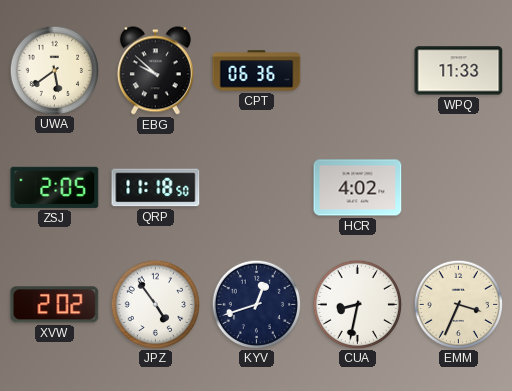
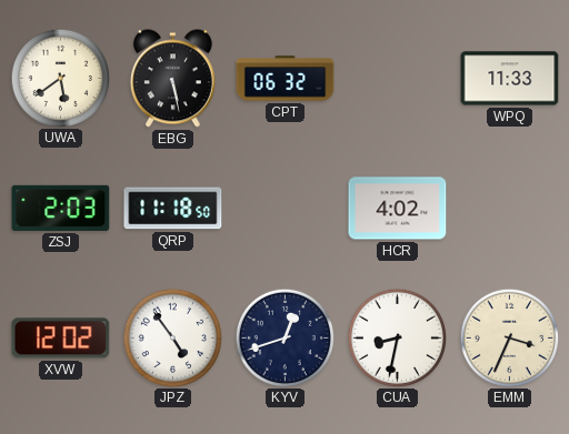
EBG: 9:52 -> 5:28 (172, 79)
CPT: 06:36 -> 06:32 (286, 79)
ZSJ: 2:05 -> 2:03 (61, 208)
XVW: 2:02 -> 12:02 (61, 339)
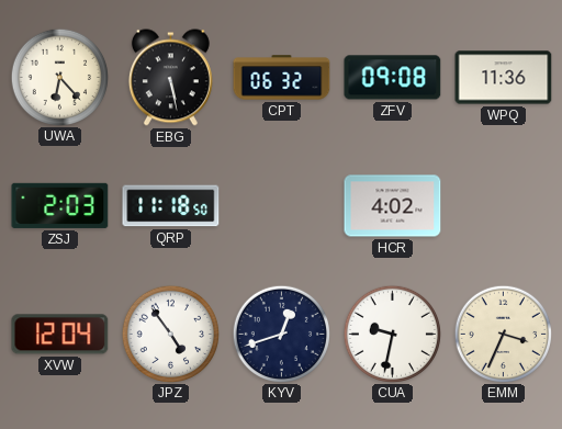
UWA: 5:39 -> 6:23 (59, 77)
ZFV: none -> 09:08 (393, 78)
WPQ: 11:33 -> 11:36 (504, 78)
XVW: 12:02 -> 12:04 (60, 335)
CUA: 8:32 -> 9:32 (392, 334)
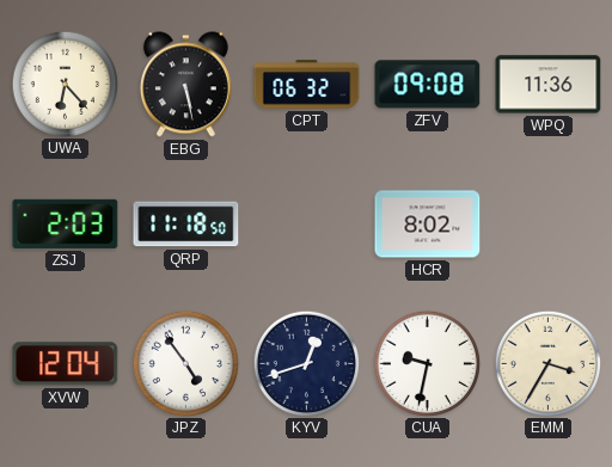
HCR: 4:02 -> 8:02 (428, 225)
EMM: 3:34 -> 3:35 (547, 363)
